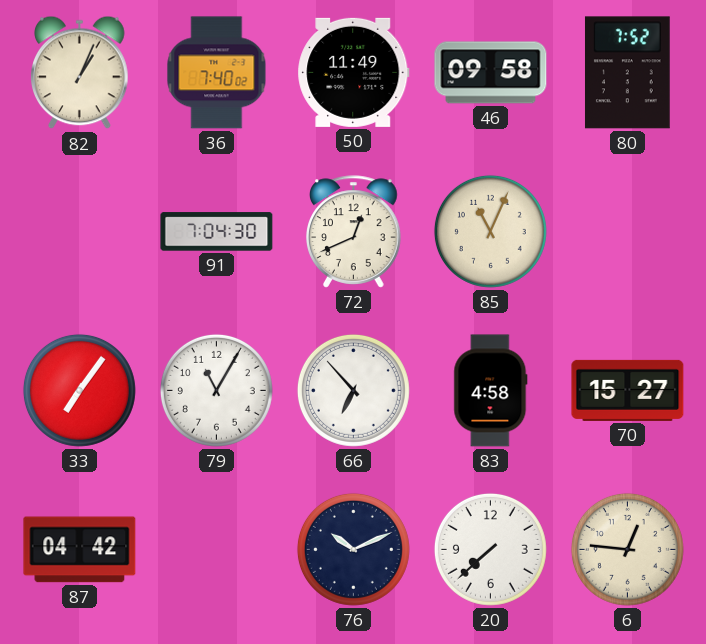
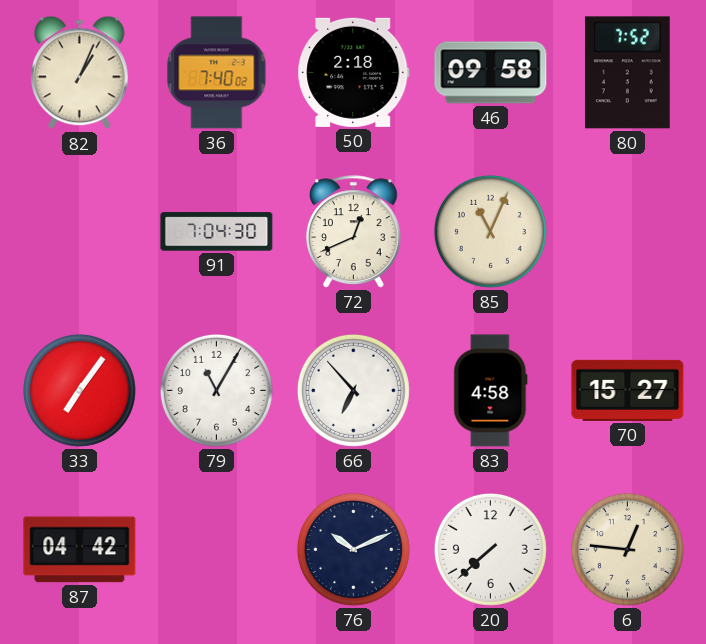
50: 11:49 -> 2:18 (354, 72)
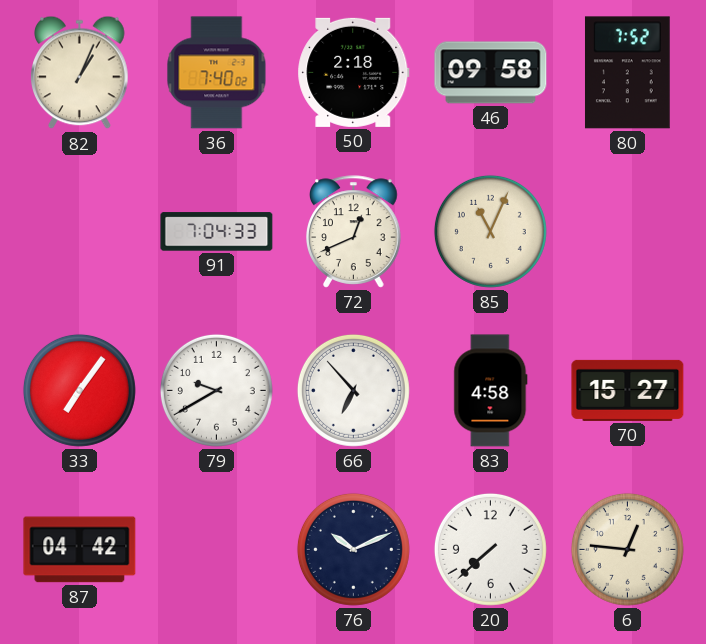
91: 7:04:30 -> 7:04:33 (217, 232)
79: 11:05 -> 9:40 (216, 390)
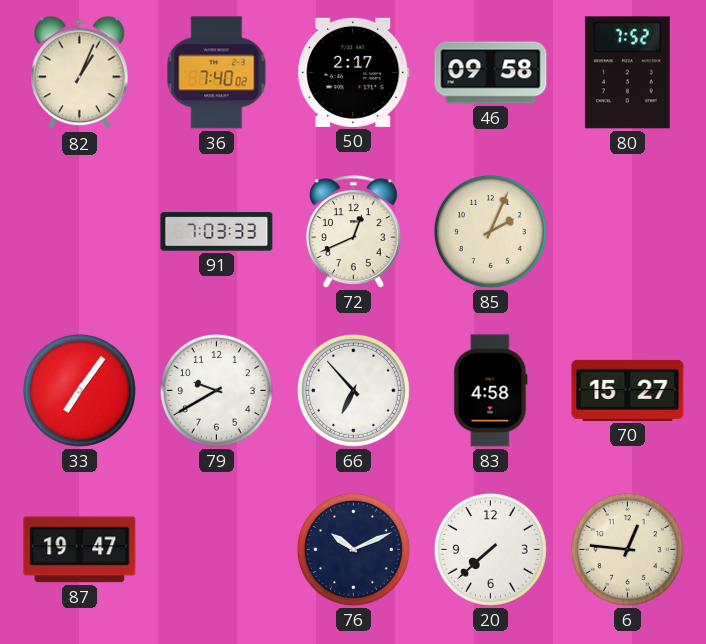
50: 2:18 -> 2:17 (354, 72)
91: 7:04 -> 7:03 (217, 232)
85: 11:04 -> 2:04 (490, 231)
87: 04:42 -> 19:47 (80, 550)
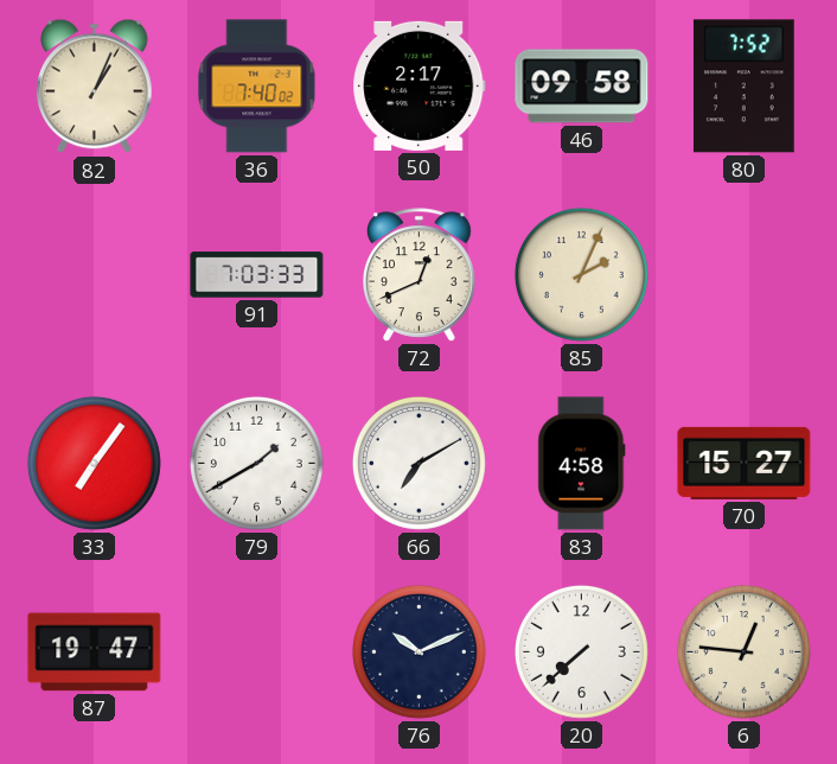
79: 9:40 -> 1:40 (256, 463)
66: 6:53 -> 7:10 (418, 463)
